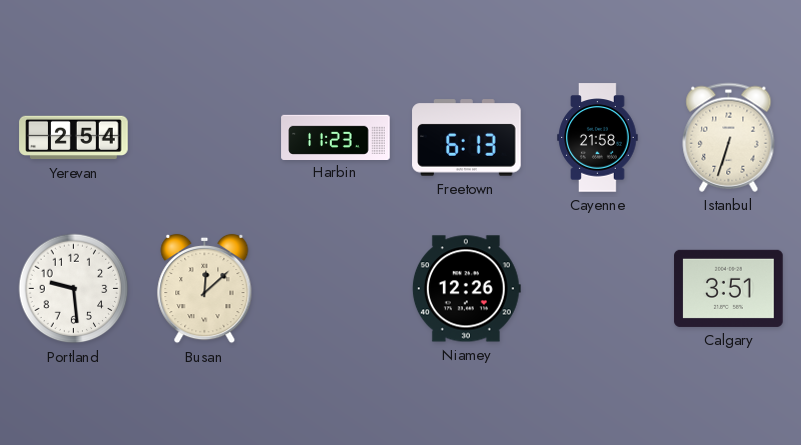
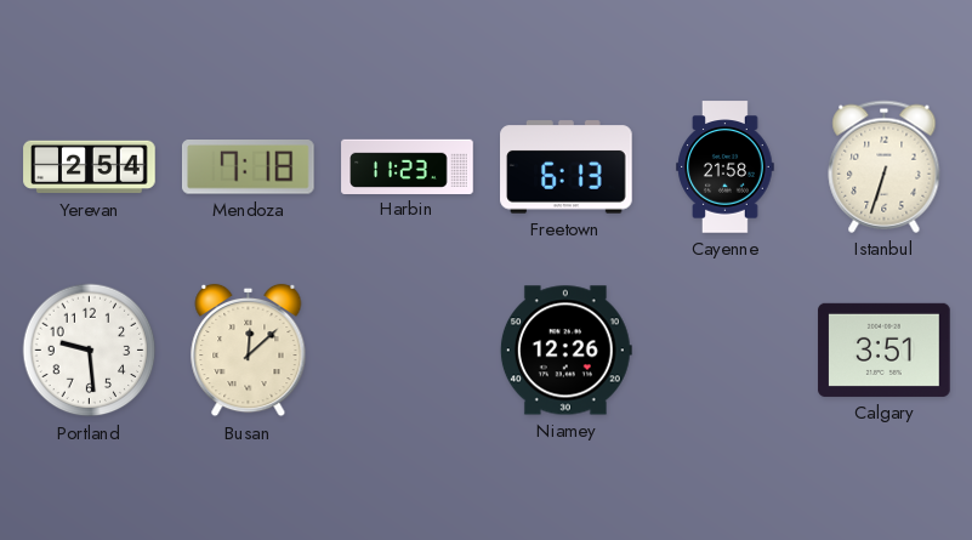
Mendoza: none -> 7:18 (248, 167)
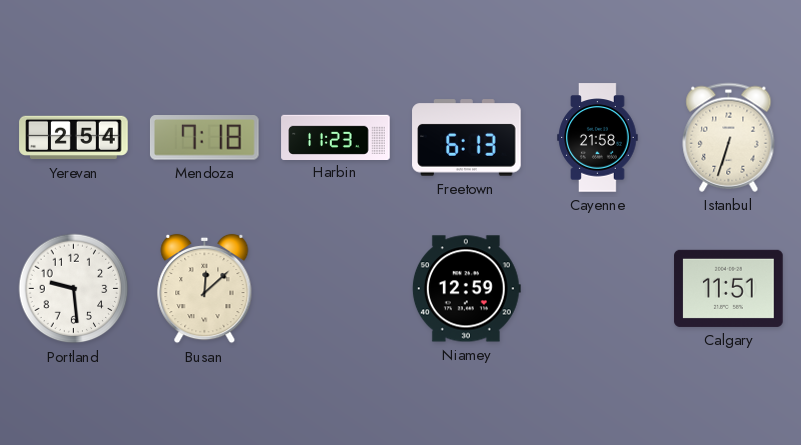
Niamey: 12:26 -> 12:59 (466, 289)
Calgary: 3:51 -> 11:51 (729, 288)
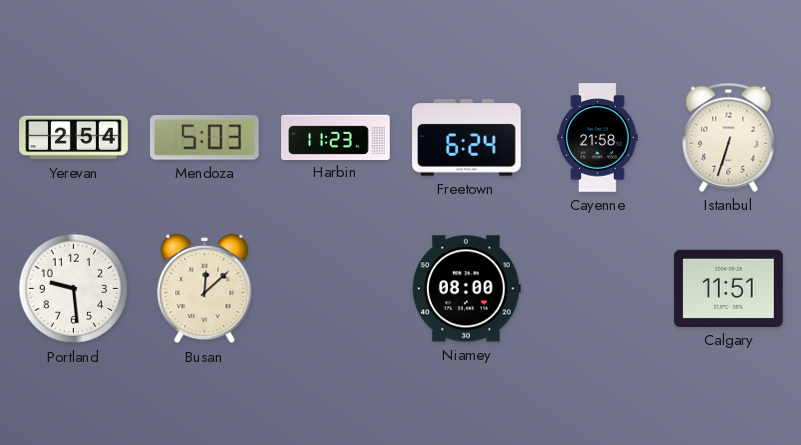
Mendoza: 7:18 -> 5:03 (204, 138)
Freetown: 6:13 -> 6:24 (467, 138)
Niamey: 12:59 -> 08:00 (466, 289)
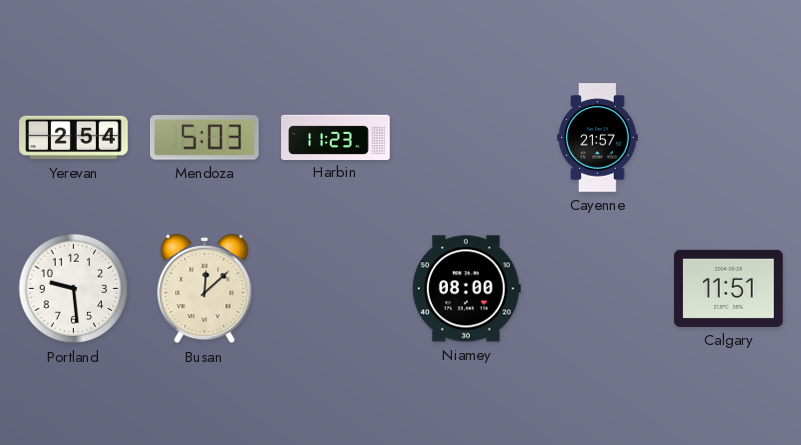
Freetown: 6:24 -> none (467, 138)
Cayenne: 21:58 -> 21:57 (598, 138)
Istanbul: 6:33 -> none (729, 137)
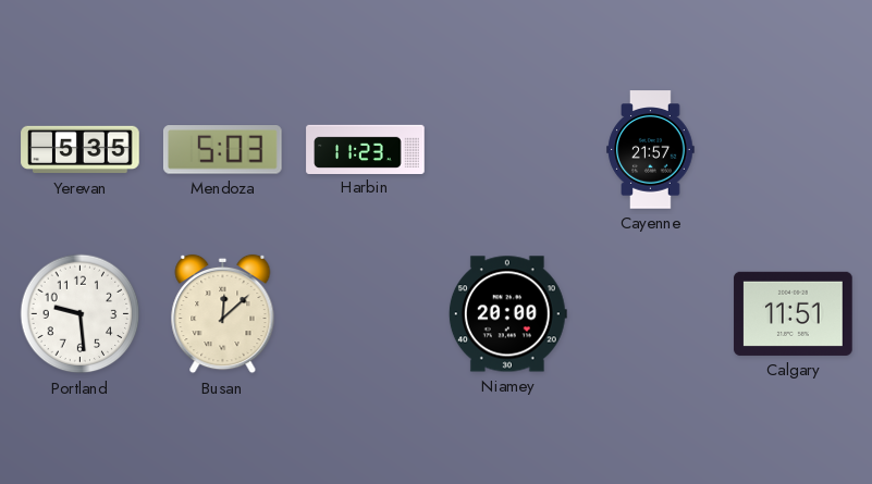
Yerevan: 2:54 -> 5:35 (81, 150)
Niamey: 08:00 -> 20:00 (507, 314)
